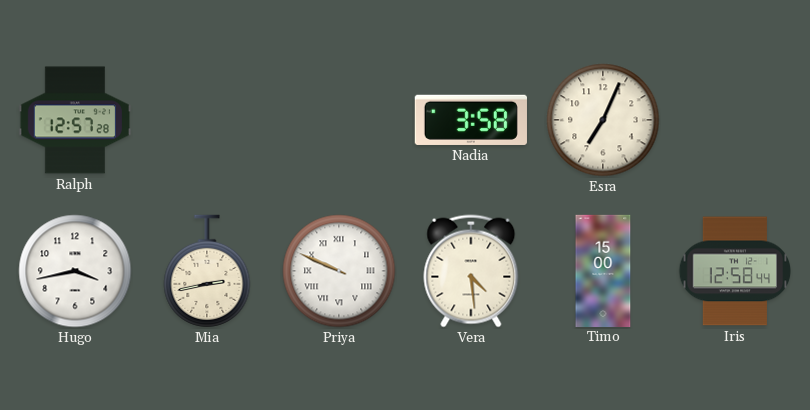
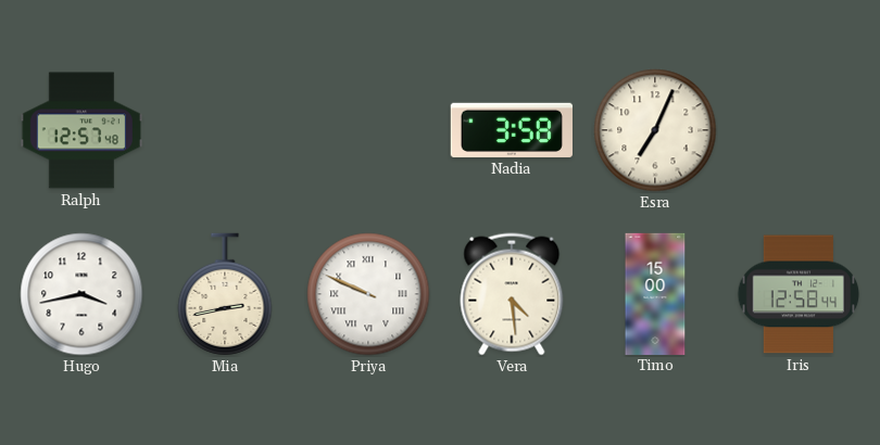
Ralph: 12:57:28 -> 12:57:48 (80, 130)
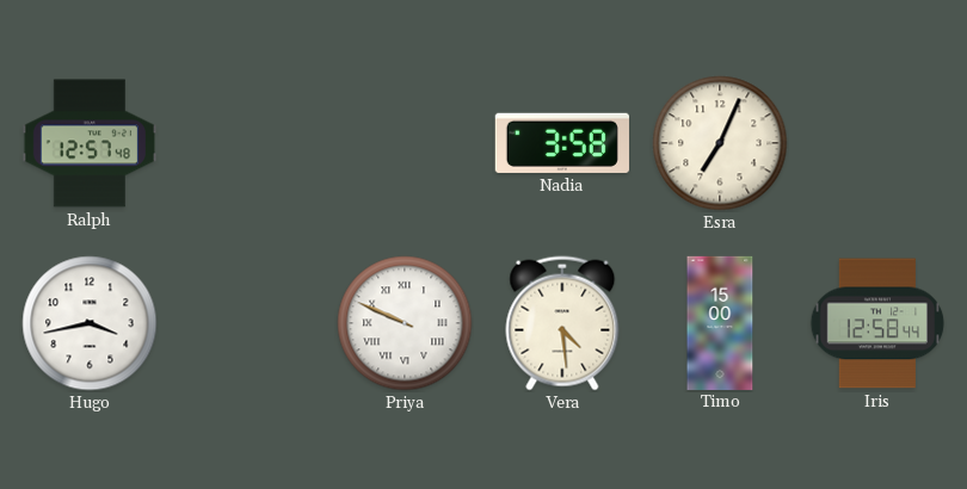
Mia: 2:43 -> none (225, 294)
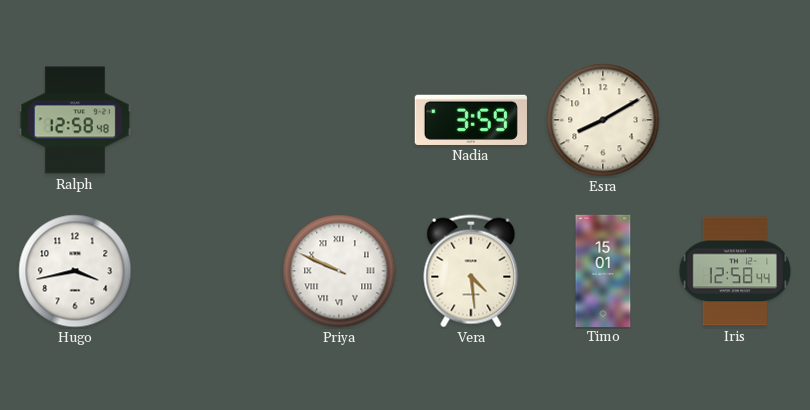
Ralph: 12:57 -> 12:58 (74, 120)
Nadia: 3:58 -> 3:59 (471, 120)
Esra: 7:04 -> 8:10 (603, 120)
Timo: 15:00 -> 15:01 (603, 270)
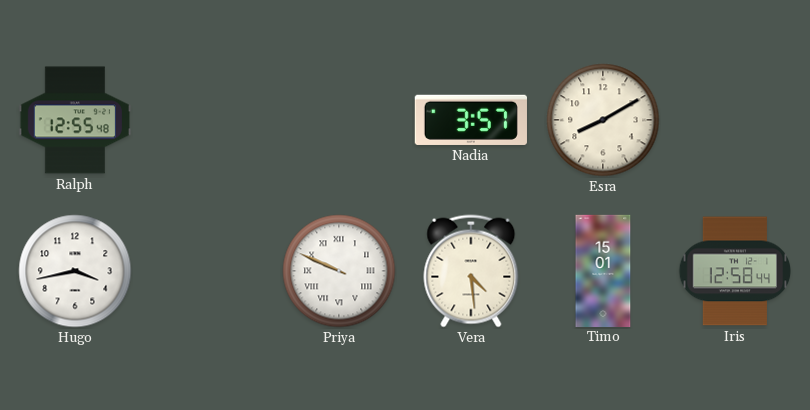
Ralph: 12:58 -> 12:55 (74, 120)
Nadia: 3:59 -> 3:57 (471, 120)
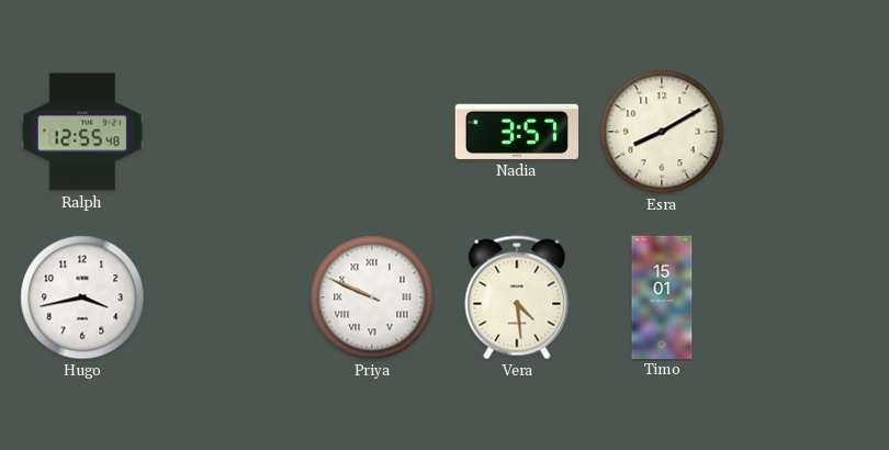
Iris: 12:58 -> none (735, 271)
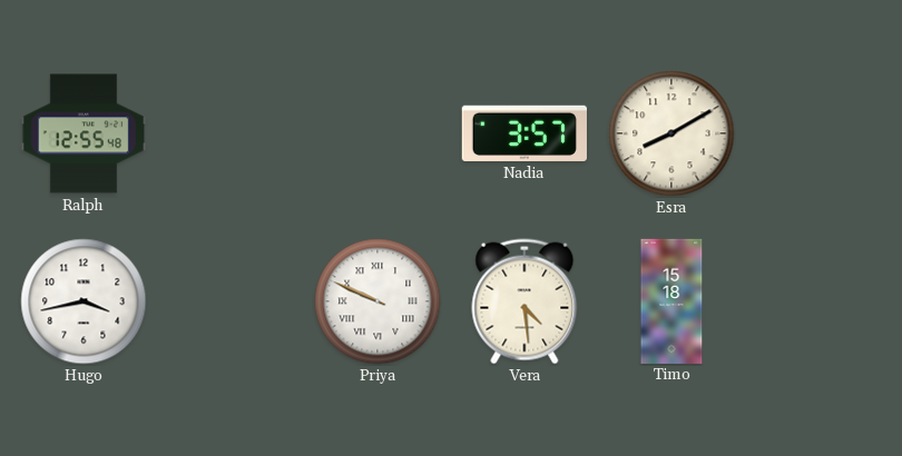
Timo: 15:01 -> 15:18 (671, 300)
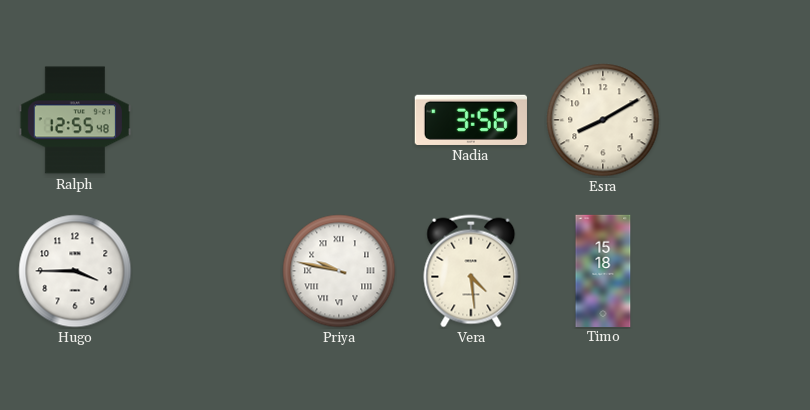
Nadia: 3:57 -> 3:56 (471, 120)
Hugo: 3:43 -> 3:45 (75, 271)
Priya: 9:49 -> 9:47 (339, 271)
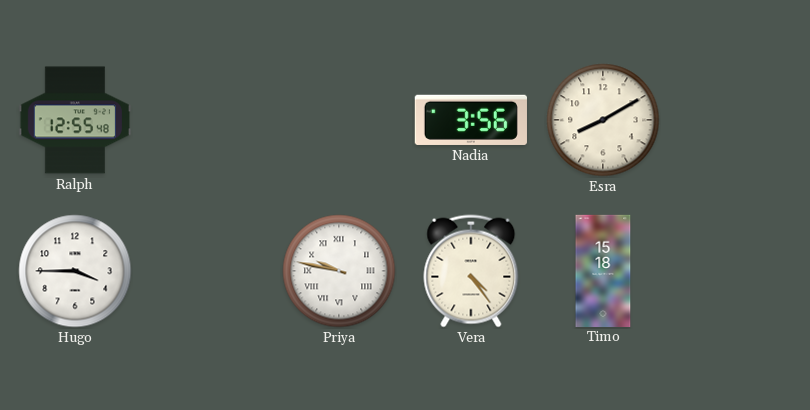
Vera: 4:29 -> 4:24 (471, 271)
